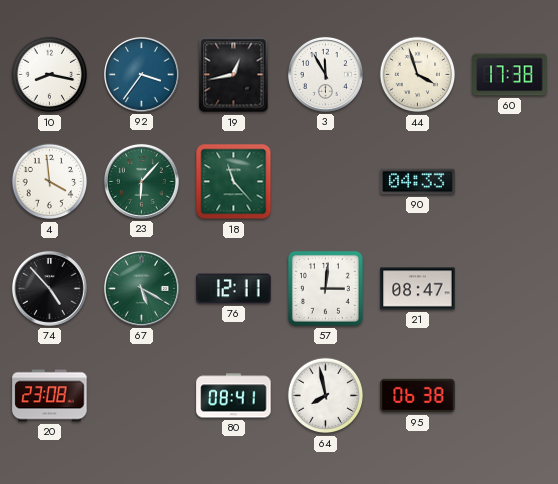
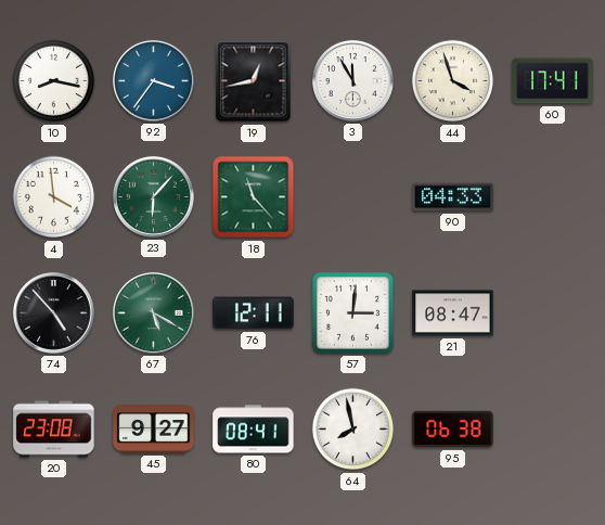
60: 17:38 -> 17:41 (553, 81)
45: none -> 9:27 (154, 430)
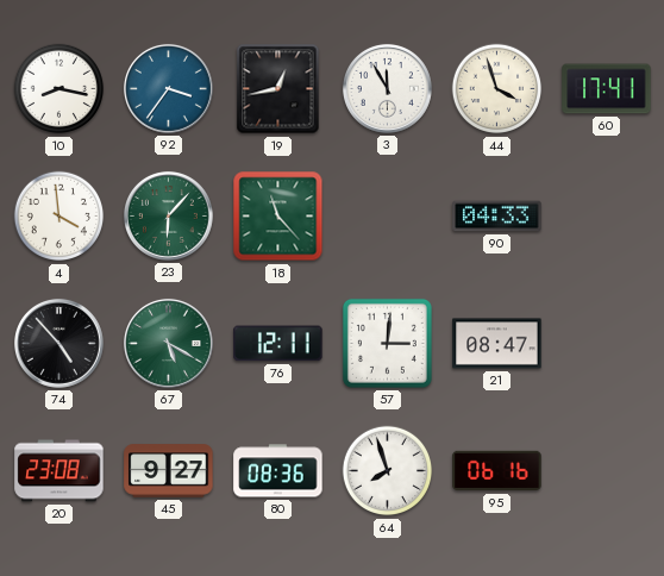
80: 08:41 -> 08:36 (278, 471)
64: 7:58 -> 7:57 (388, 471)
95: 06:38 -> 06:16 (497, 471)
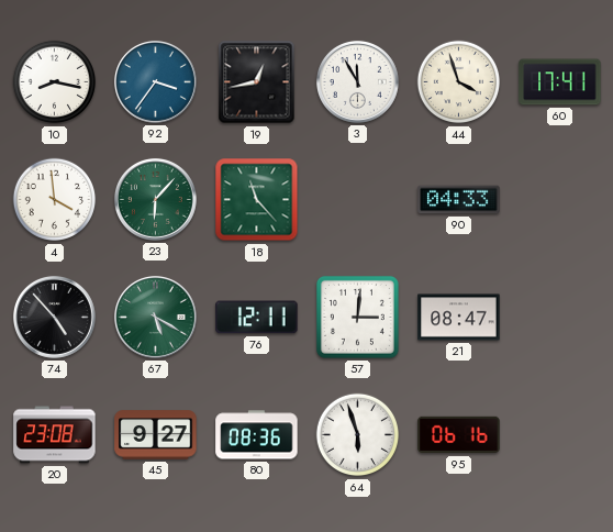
64: 7:57 -> 5:57 (358, 435)
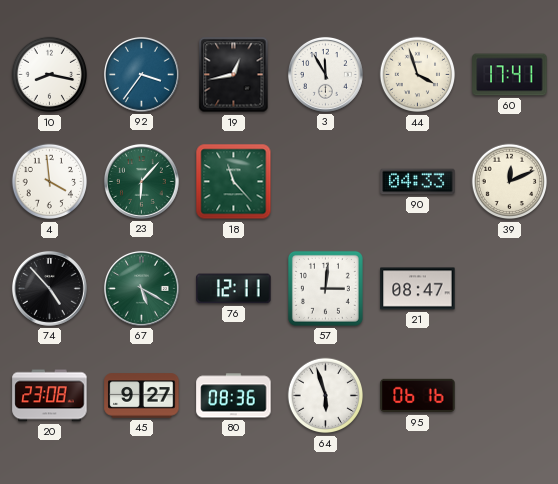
39: none -> 12:11 (510, 182)
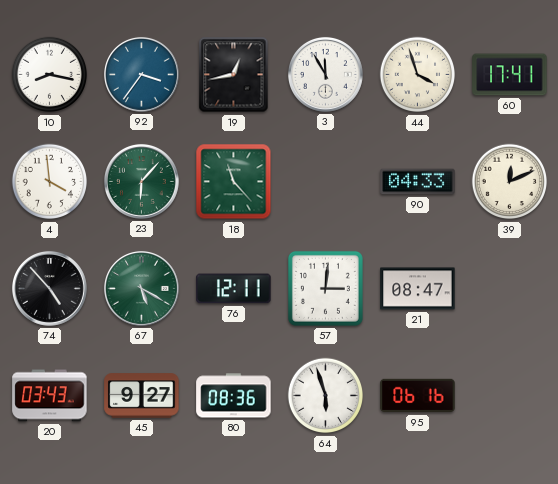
20: 23:08 -> 03:43 (50, 396)
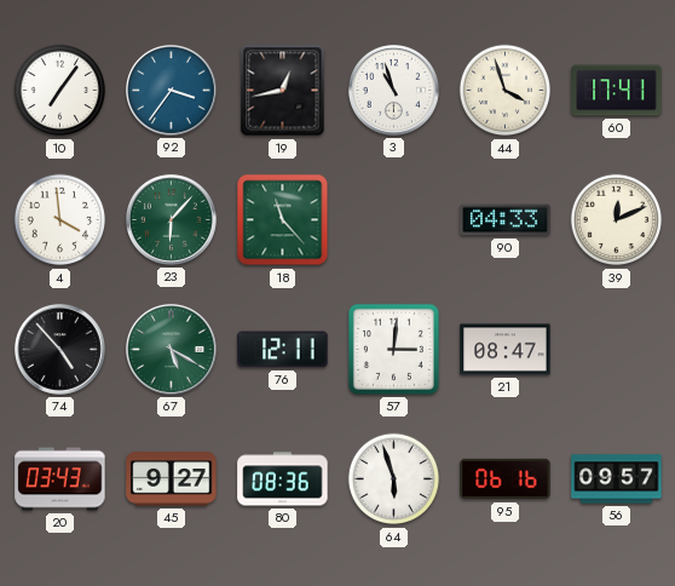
10: 8:17 -> 7:06 (60, 91)
3: 11:55 -> 10:57 (393, 90)
56: none -> 09:57 (617, 479)
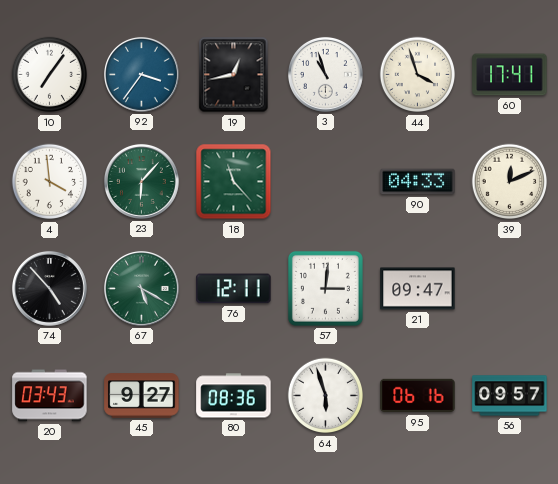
21: 08:47 -> 09:47 (418, 289)
